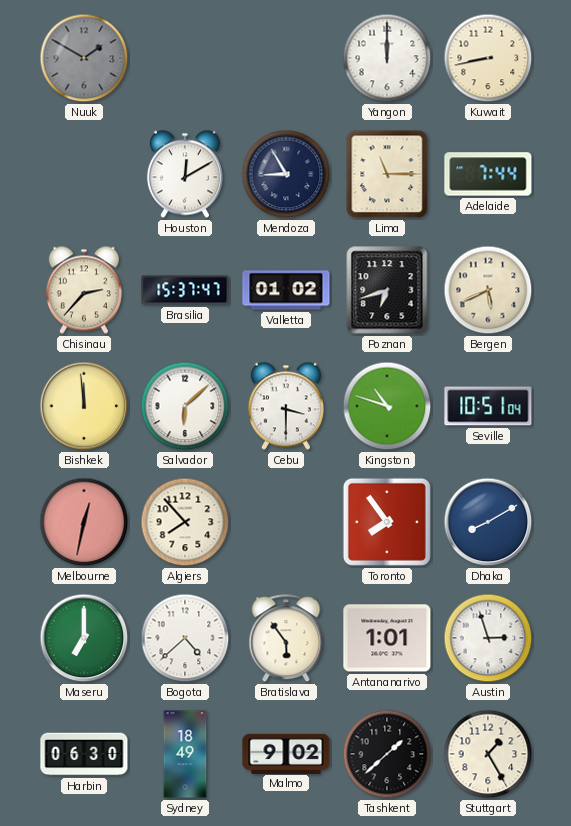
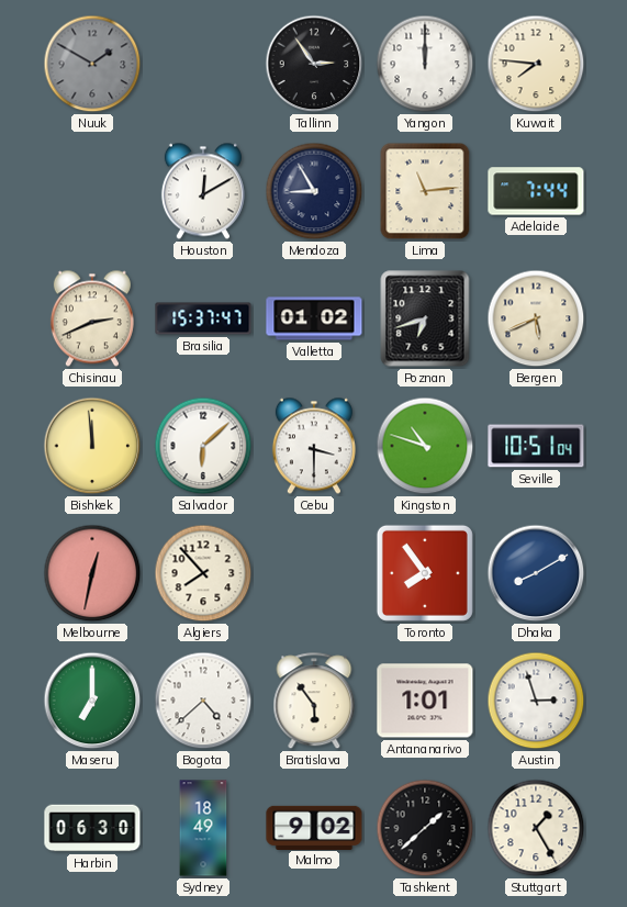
Tallinn: none -> 2:54 (314, 64)
Kuwait: 8:43 -> 7:46 (536, 64)
Lima: 11:15 -> 11:14 (425, 191)
Chisinau: 2:37 -> 2:41 (92, 318)
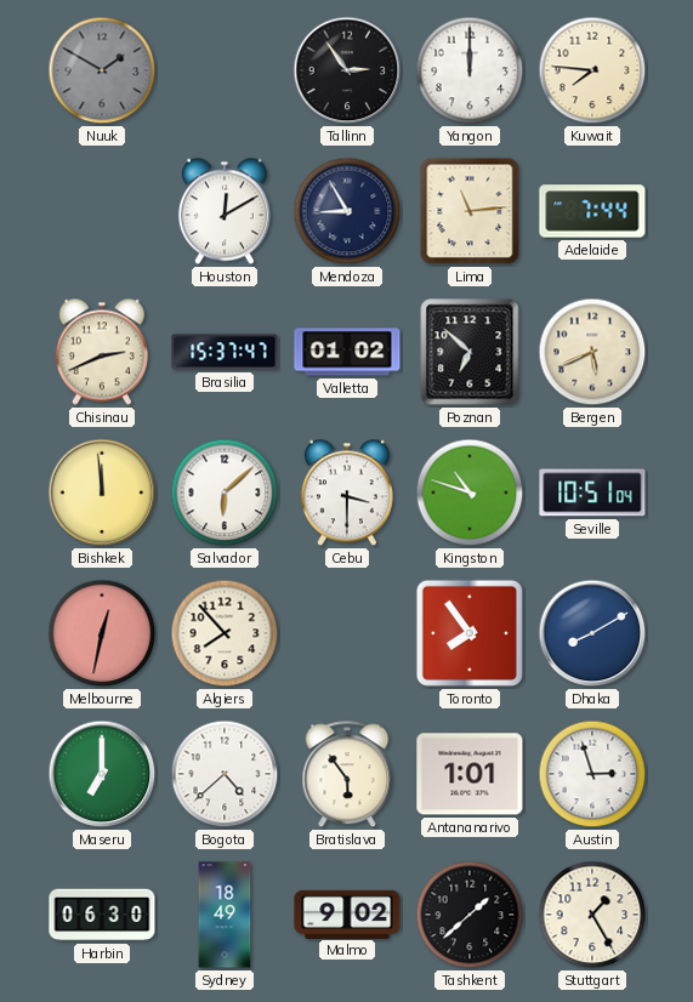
Poznan: 6:42 -> 6:52 (470, 352)
